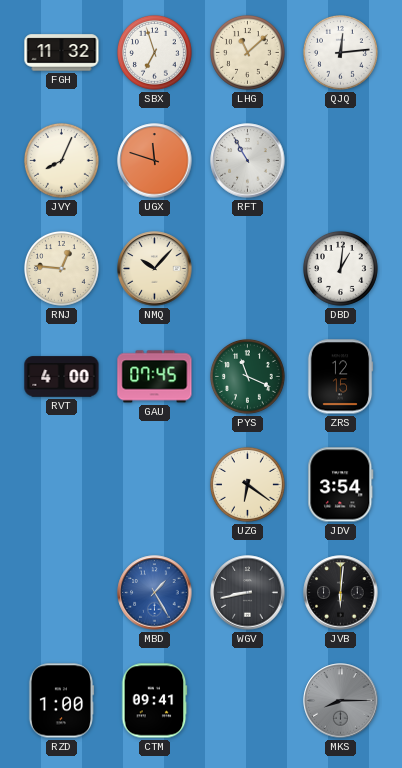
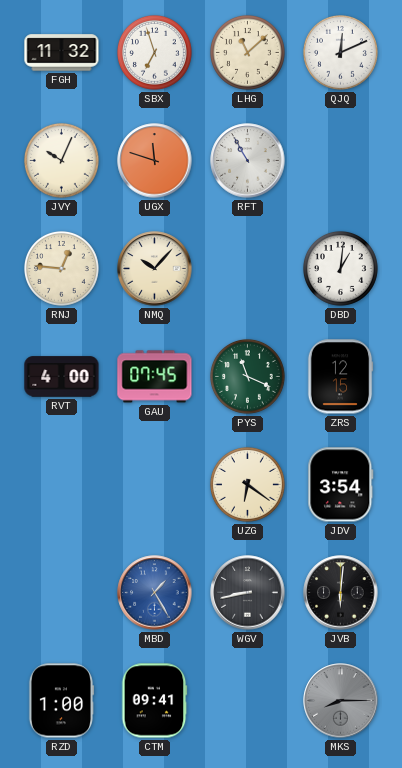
QJQ: 12:14 -> 12:11 (341, 53)
JVY: 8:04 -> 10:04 (62, 161)
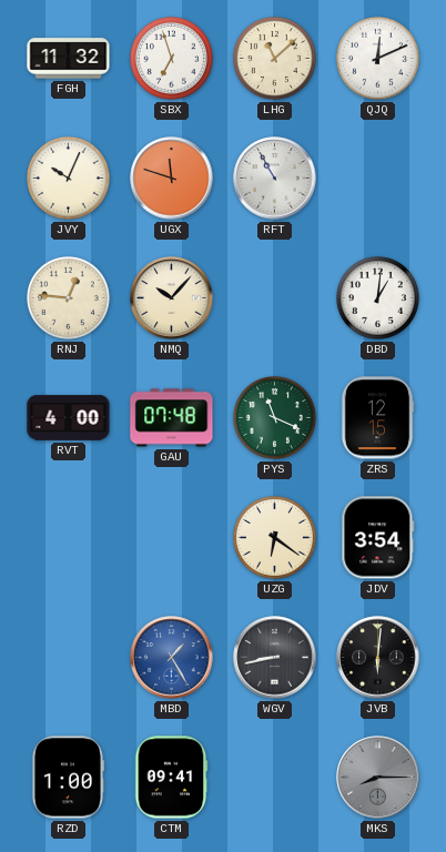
GAU: 07:45 -> 07:48 (172, 418)
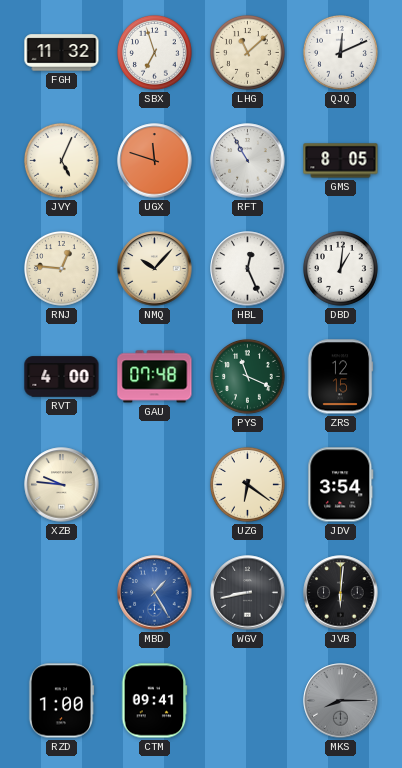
JVY: 10:04 -> 5:04 (62, 161)
GMS: none -> 8:05 (341, 161)
HBL: none -> 12:26 (248, 269)
XZB: none -> 9:46 (62, 485)
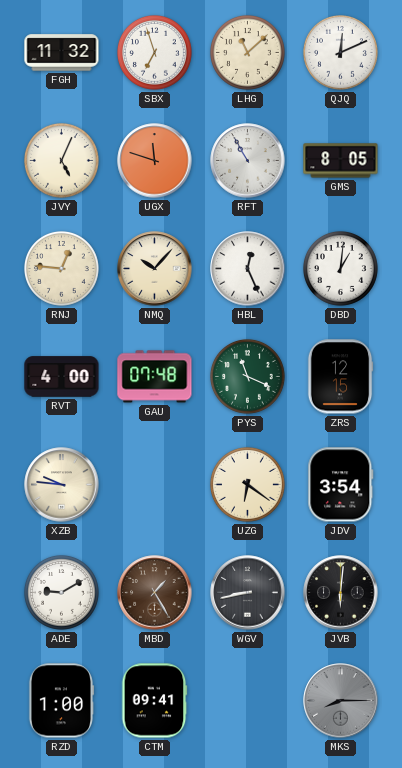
ADE: none -> 9:10 (62, 593)
MBD dial: blue -> brown (155, 593)
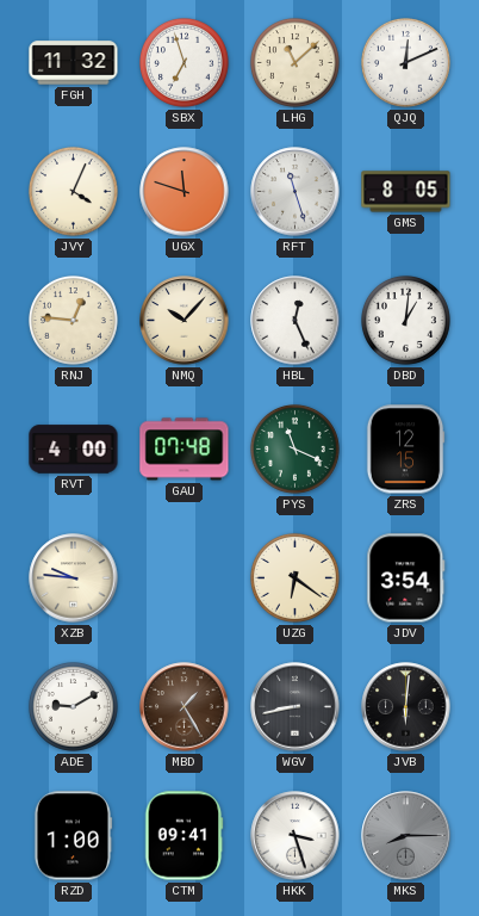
JVY: 5:04 -> 4:04 (74, 192)
RFT: 10:55 -> 11:27 (296, 192)
HKK: none -> 3:27 (296, 836)
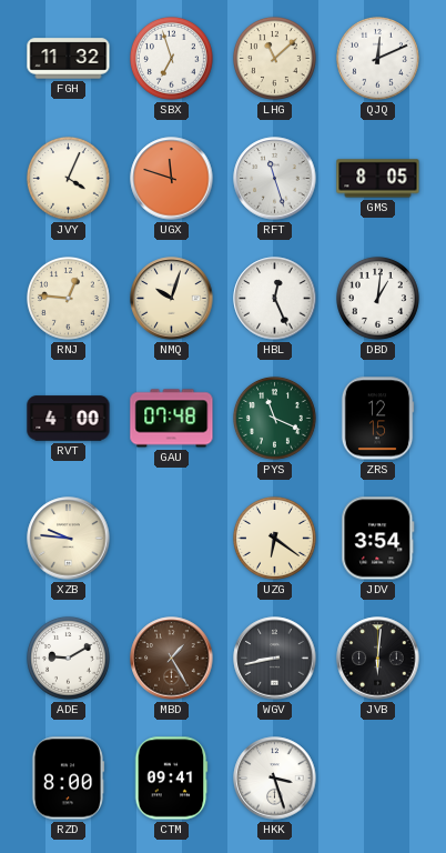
NMQ: 10:07 -> 10:03 (172, 299)
RZD: 1:00 -> 8:00 (68, 779)
MKS: 8:15 -> none (406, 836)
